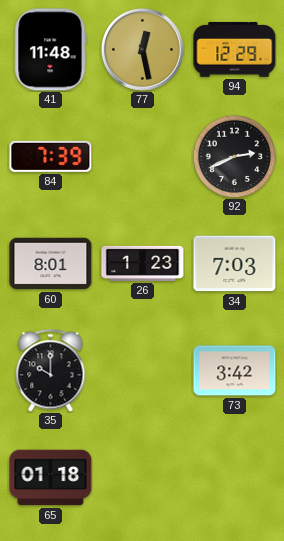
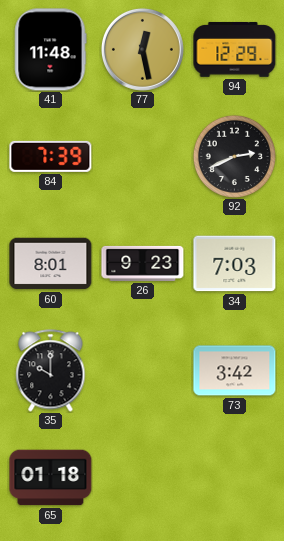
26: 1:23 -> 9:23 (143, 263)
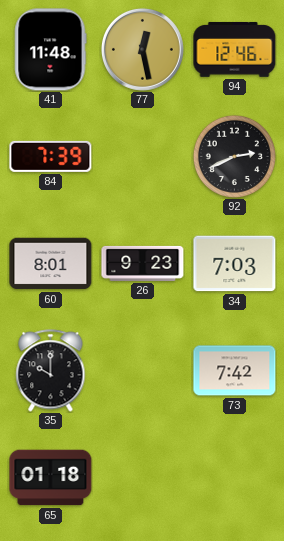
94: 12:29 -> 12:46 (235, 49)
73: 3:42 -> 7:42 (235, 371)
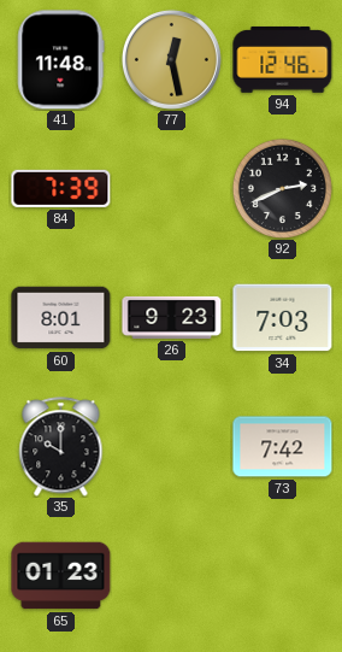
65: 01:18 -> 01:23 (61, 576)
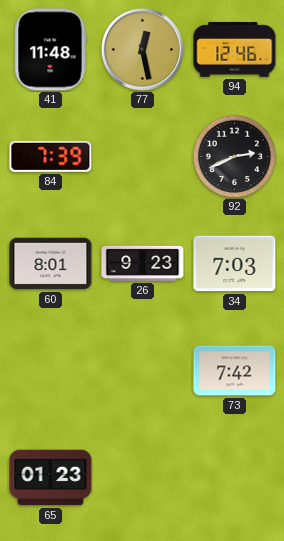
35: 10:00 -> none (61, 447)
